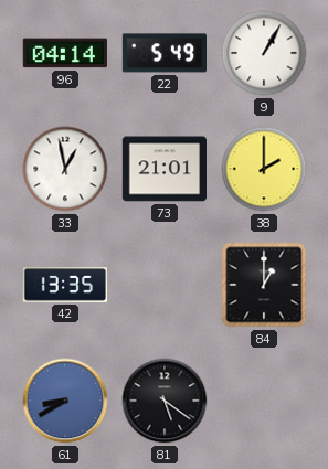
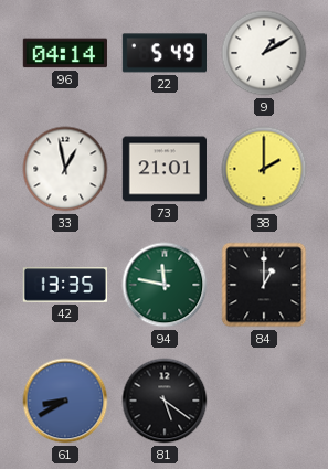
9: 1:05 -> 1:10 (264, 53)
94: none -> 11:47 (165, 285)
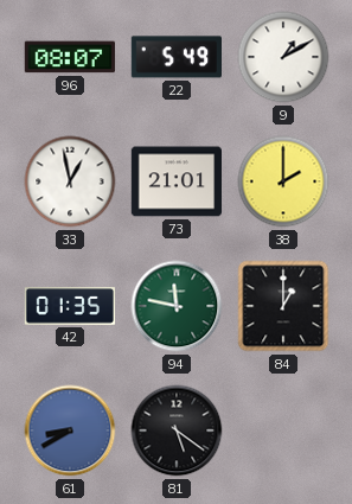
96: 04:14 -> 08:07 (70, 57)
42: 13:35 -> 01:35 (69, 306)
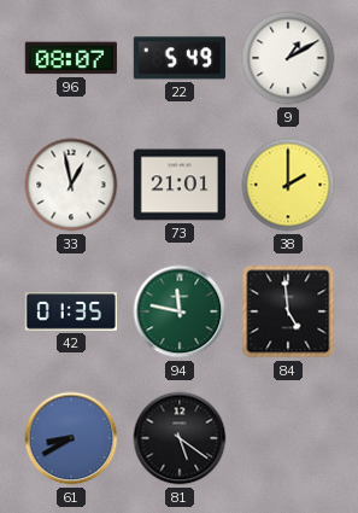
84: 1:00 -> 4:59 (288, 311)
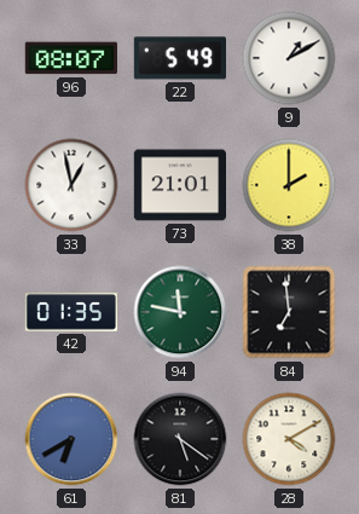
84: 4:59 -> 6:59 (289, 312)
61: 8:40 -> 6:40 (71, 439)
28: none -> 4:10 (289, 439)
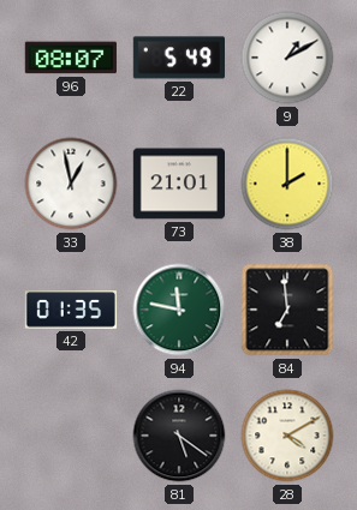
61: 6:40 -> none (71, 439)
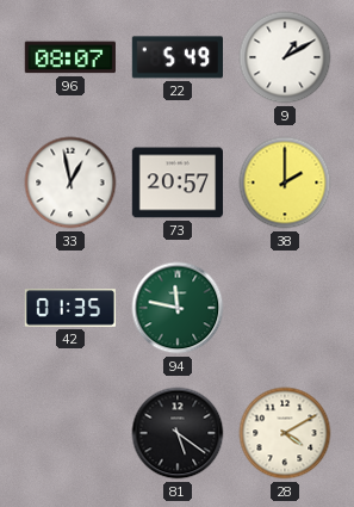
73: 21:01 -> 20:57 (176, 183)
84: 6:59 -> none (287, 310)
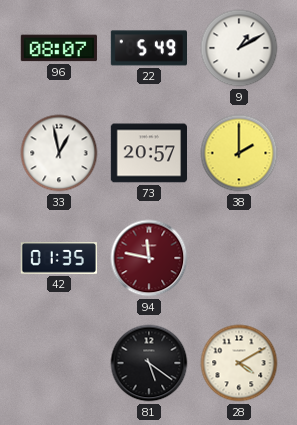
94 dial: green -> burgundy (149, 258)
